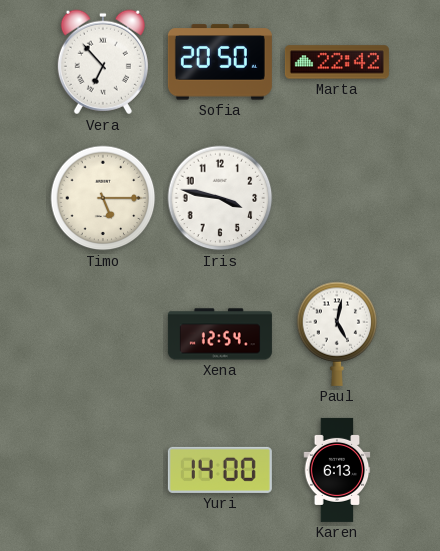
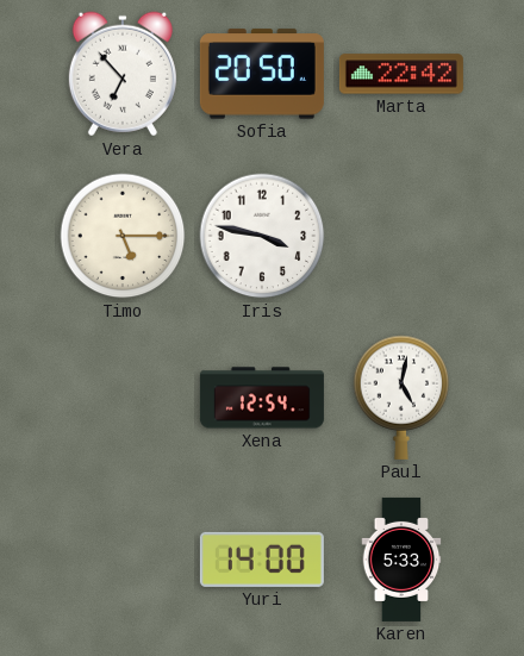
Karen: 6:13 -> 5:33 (401, 560)
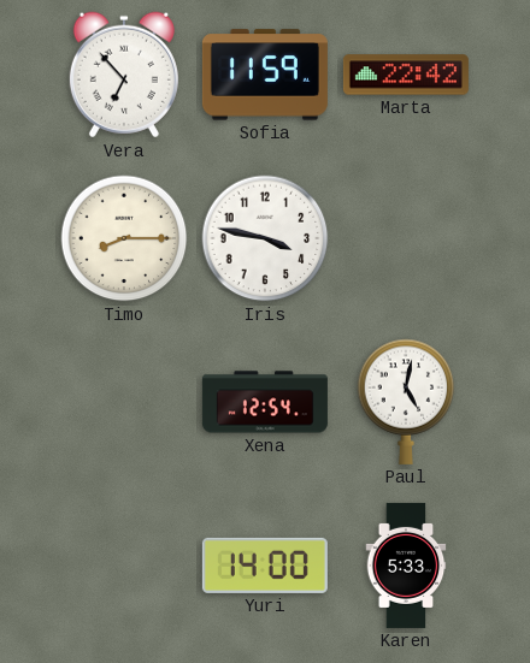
Sofia: 20:50 -> 11:59 (265, 75)
Timo: 5:15 -> 8:15 (124, 238)
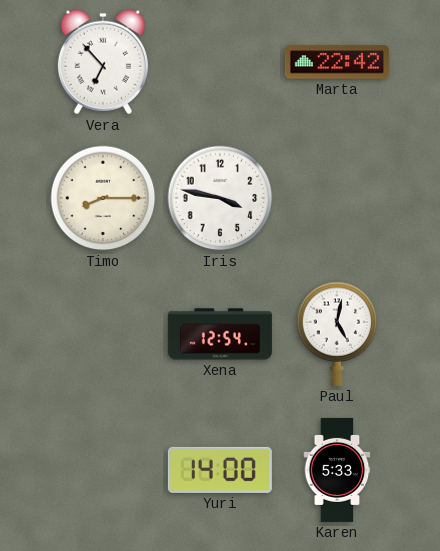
Sofia: 11:59 -> none (265, 75)
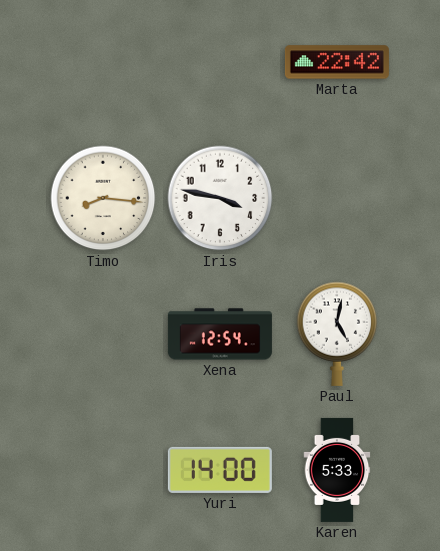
Vera: 6:53 -> none (103, 62)
Timo: 8:15 -> 8:16 (103, 198)
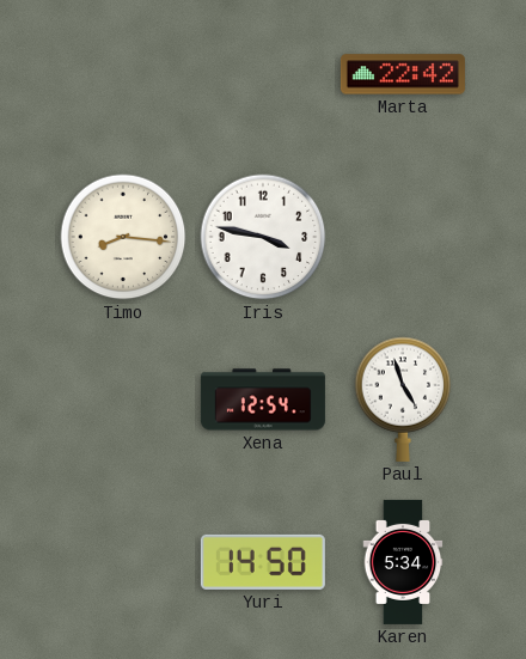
Paul: 5:02 -> 4:57 (403, 399)
Yuri: 14:00 -> 14:50 (263, 562)
Karen: 5:33 -> 5:34 (403, 562)
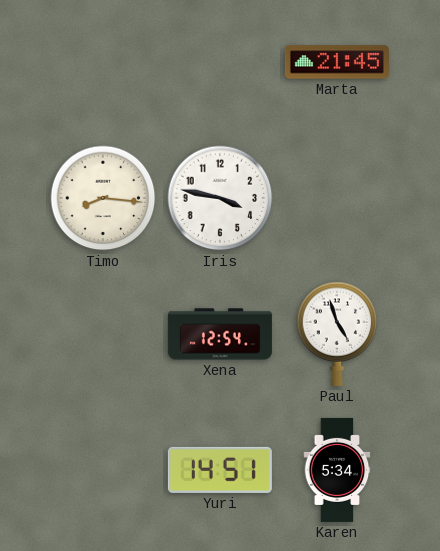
Marta: 22:42 -> 21:45 (337, 62)
Yuri: 14:50 -> 14:51 (220, 470)
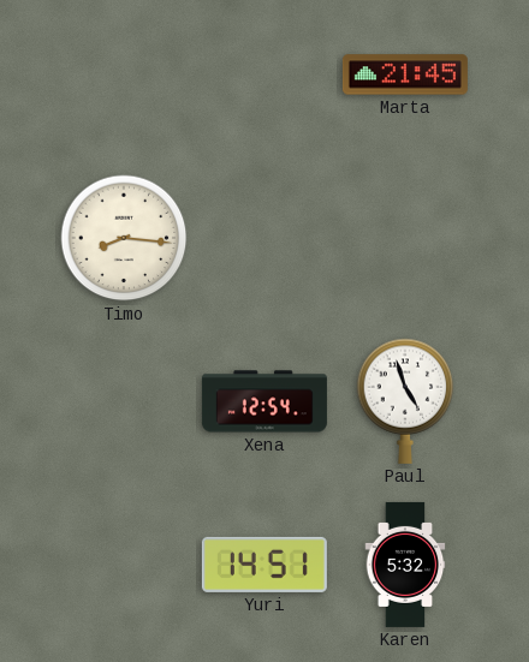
Iris: 3:47 -> none (220, 198)
Karen: 5:34 -> 5:32 (405, 565)
